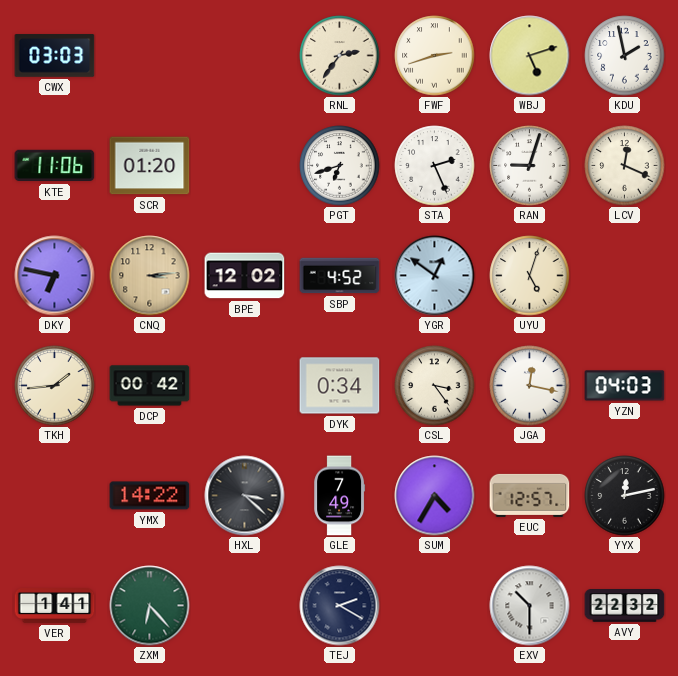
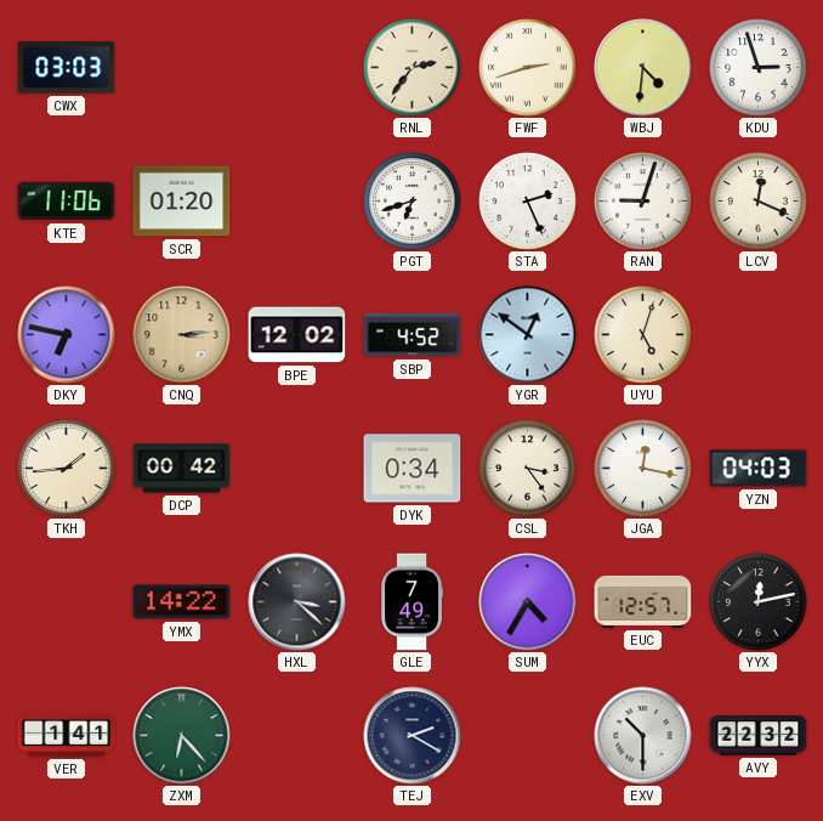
WBJ: 5:12 -> 4:31 (643, 68)
KDU: 1:58 -> 2:57 (759, 68)
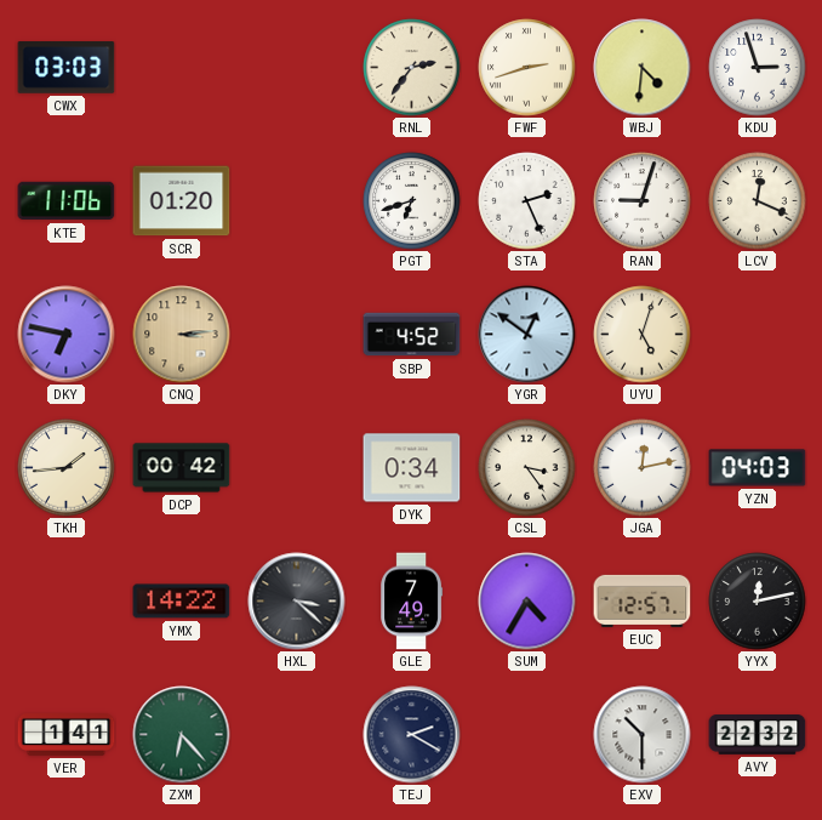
BPE: 12:02 -> none (297, 335)
JGA: 12:17 -> 12:13 (643, 468)
